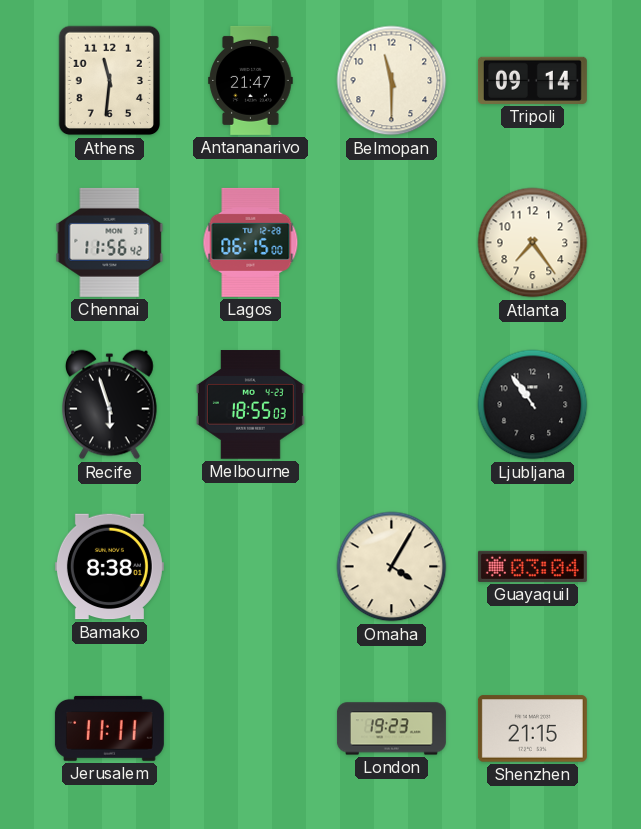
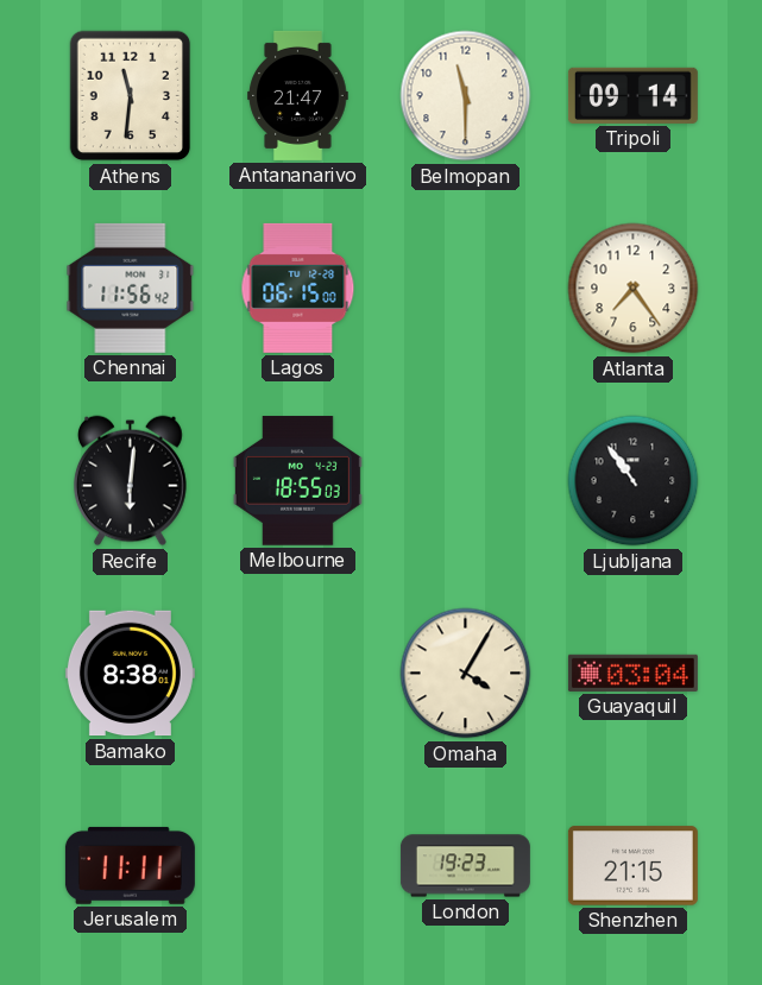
Recife: 5:57 -> 6:01 (131, 481)
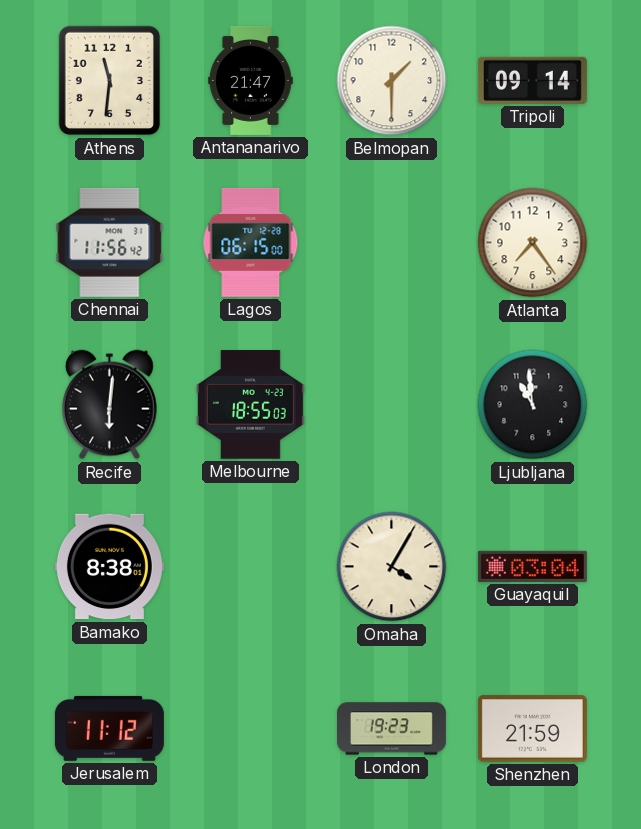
Belmopan: 11:30 -> 1:30 (392, 81)
Ljubljana: 10:54 -> 10:59 (533, 405)
Jerusalem: 11:11 -> 11:12 (109, 728)
Shenzhen: 21:15 -> 21:59 (532, 729)
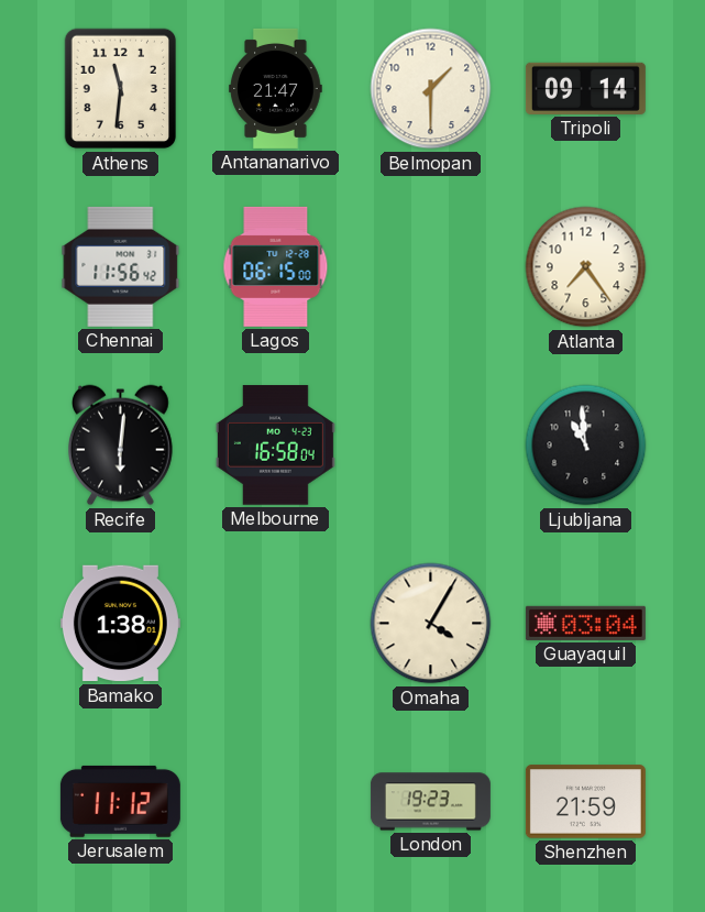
Melbourne: 18:55 -> 16:58 (275, 446)
Bamako: 8:38 -> 1:38 (120, 624)
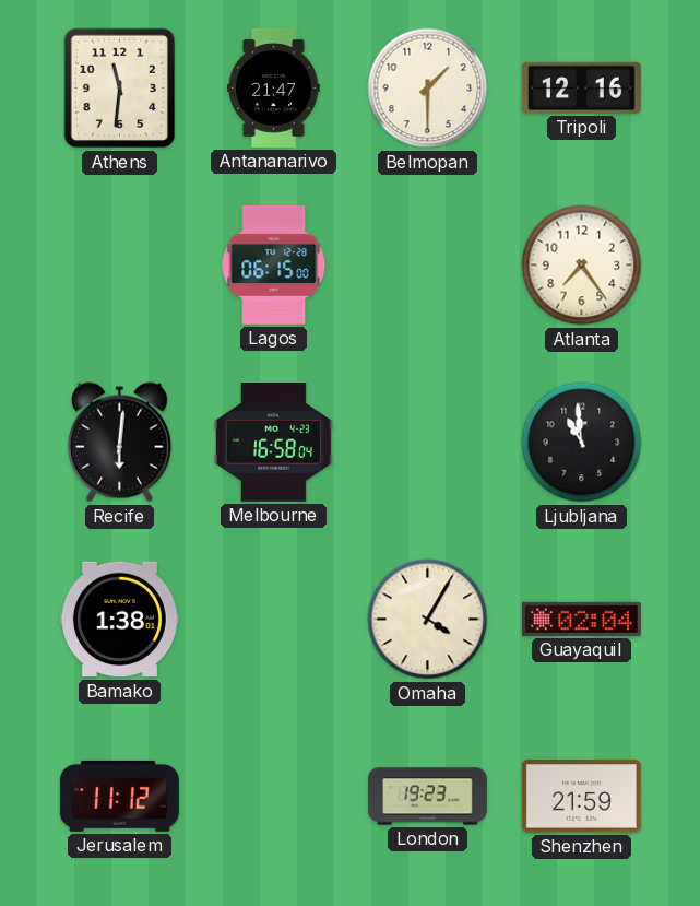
Tripoli: 09:14 -> 12:16 (581, 87)
Chennai: 11:56 -> none (121, 266)
Guayaquil: 03:04 -> 02:04 (581, 619)
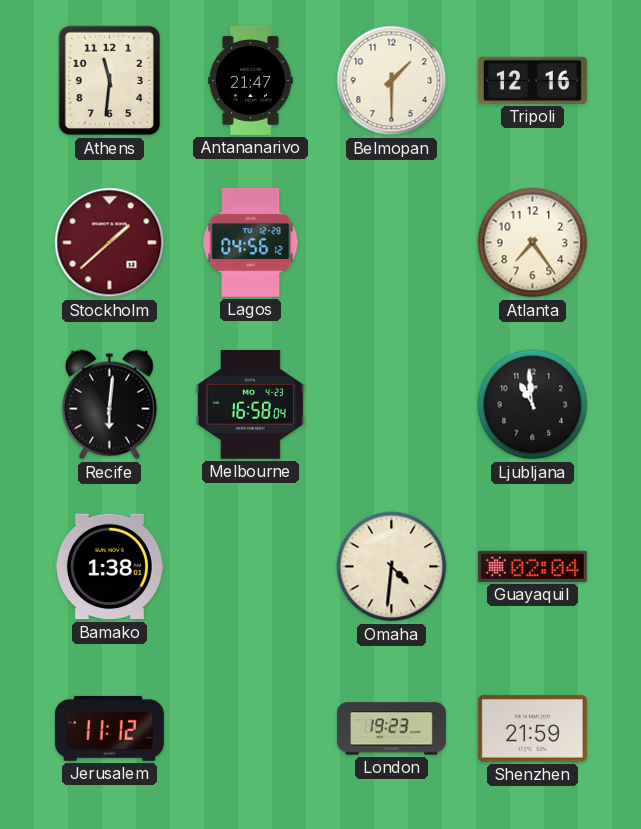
Stockholm: none -> 1:38 (110, 243)
Lagos: 06:15 -> 04:56 (251, 242)
Omaha: 4:05 -> 4:31 (392, 567)
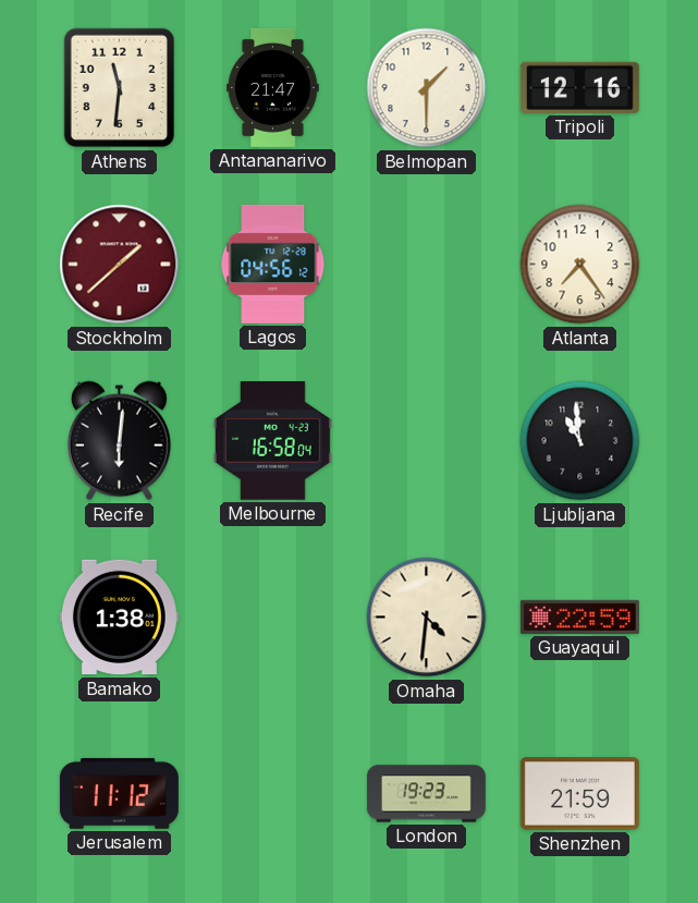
Guayaquil: 02:04 -> 22:59 (579, 617)
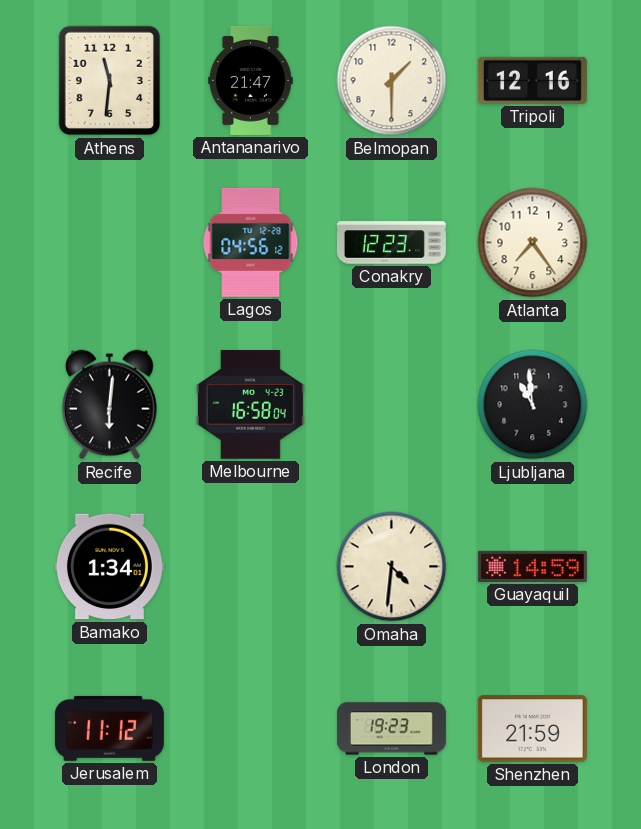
Stockholm: 1:38 -> none (120, 265)
Conakry: none -> 12:23 (391, 243)
Bamako: 1:38 -> 1:34 (109, 567)
Guayaquil: 22:59 -> 14:59 (532, 566)
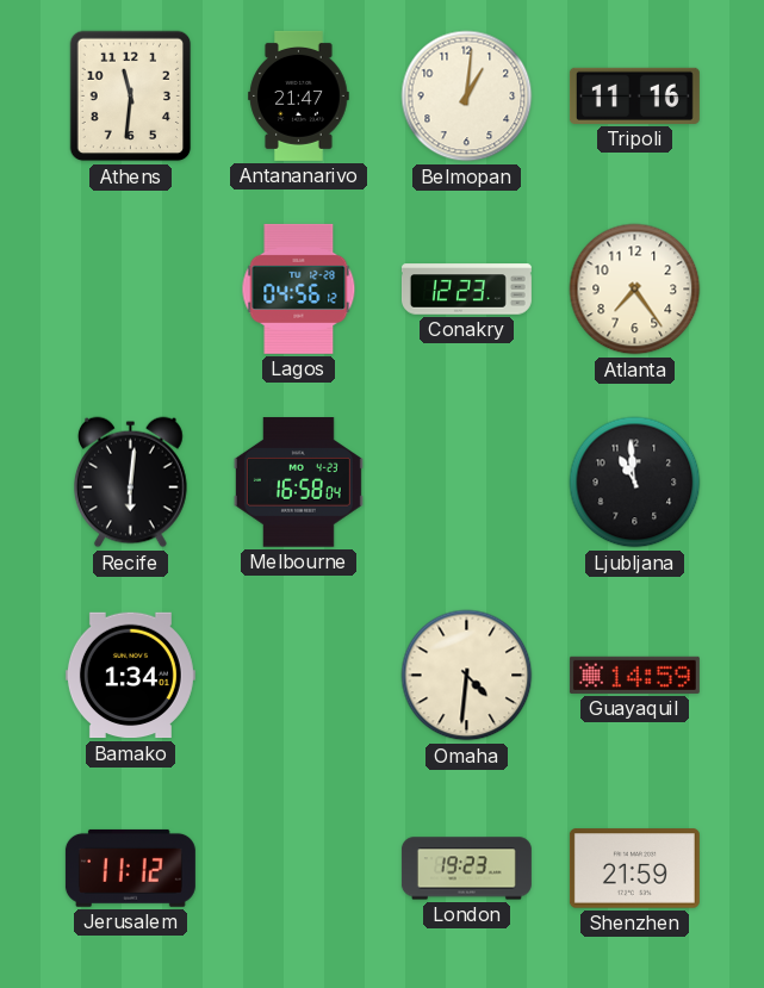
Belmopan: 1:30 -> 1:01 (467, 97)
Tripoli: 12:16 -> 11:16 (634, 95)
